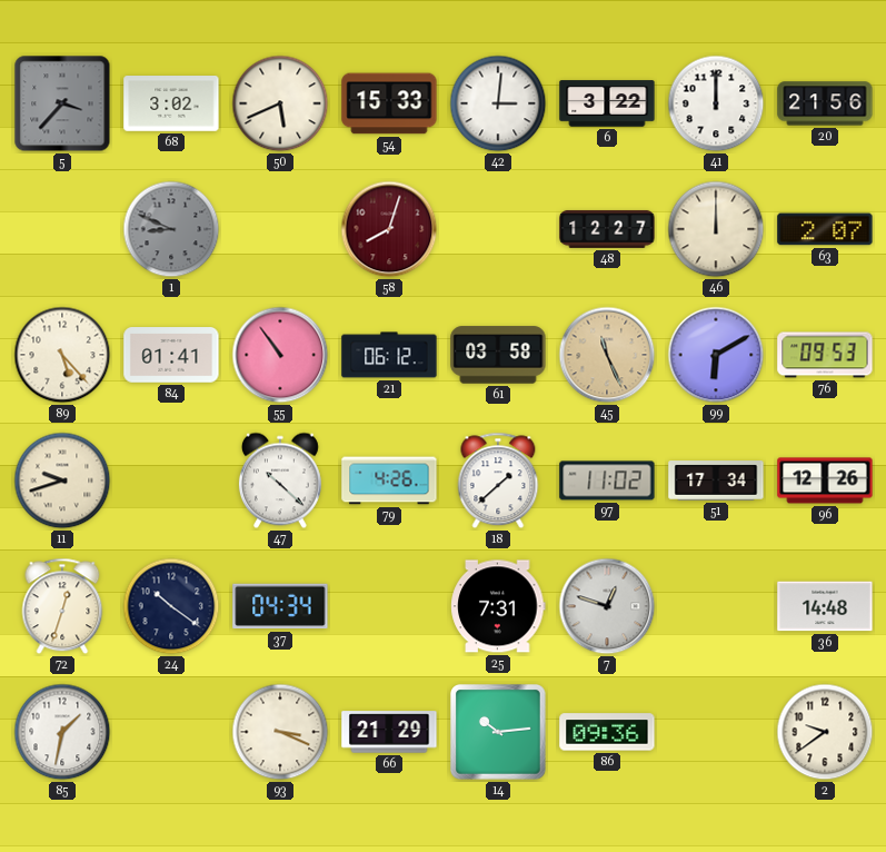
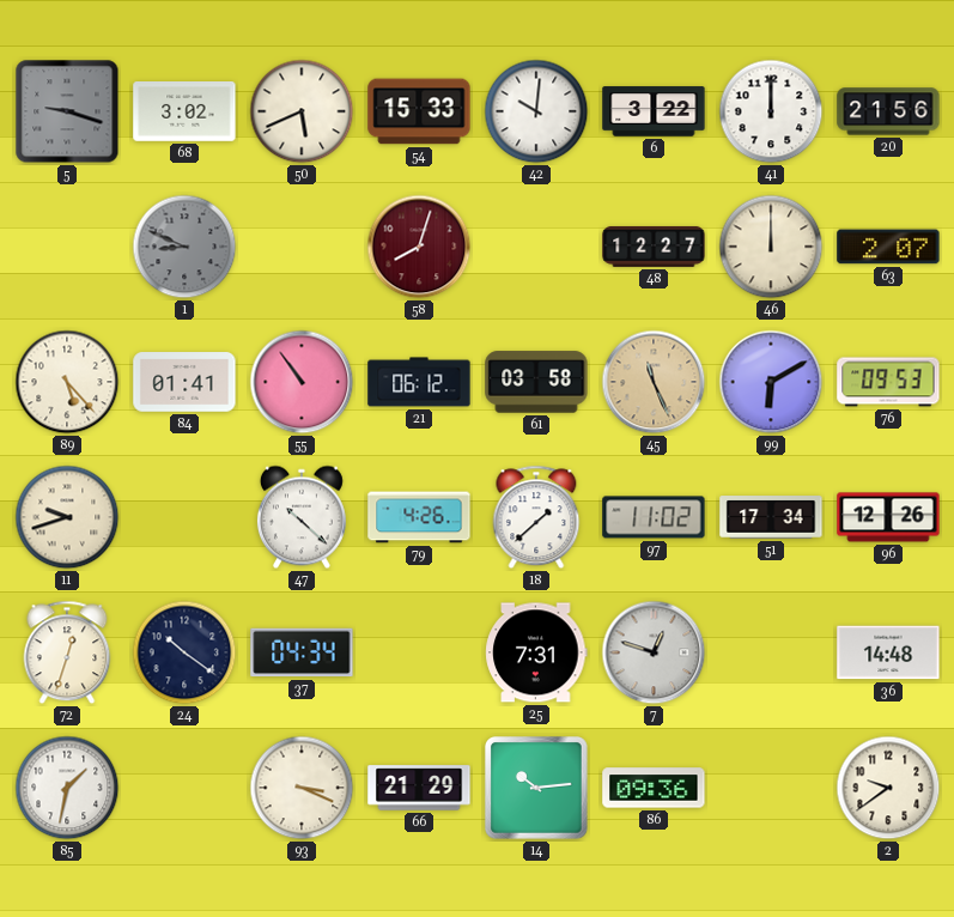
5: 3:37 -> 9:18 (67, 111)
42: 3:01 -> 10:01 (536, 111)
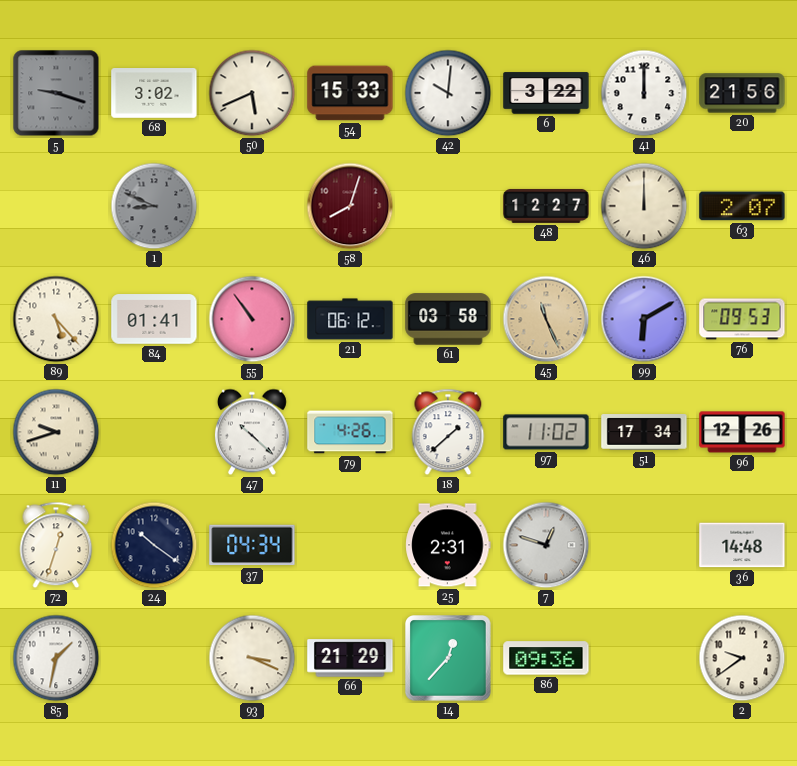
25: 7:31 -> 2:31 (448, 545)
14: 10:14 -> 12:37 (449, 659)
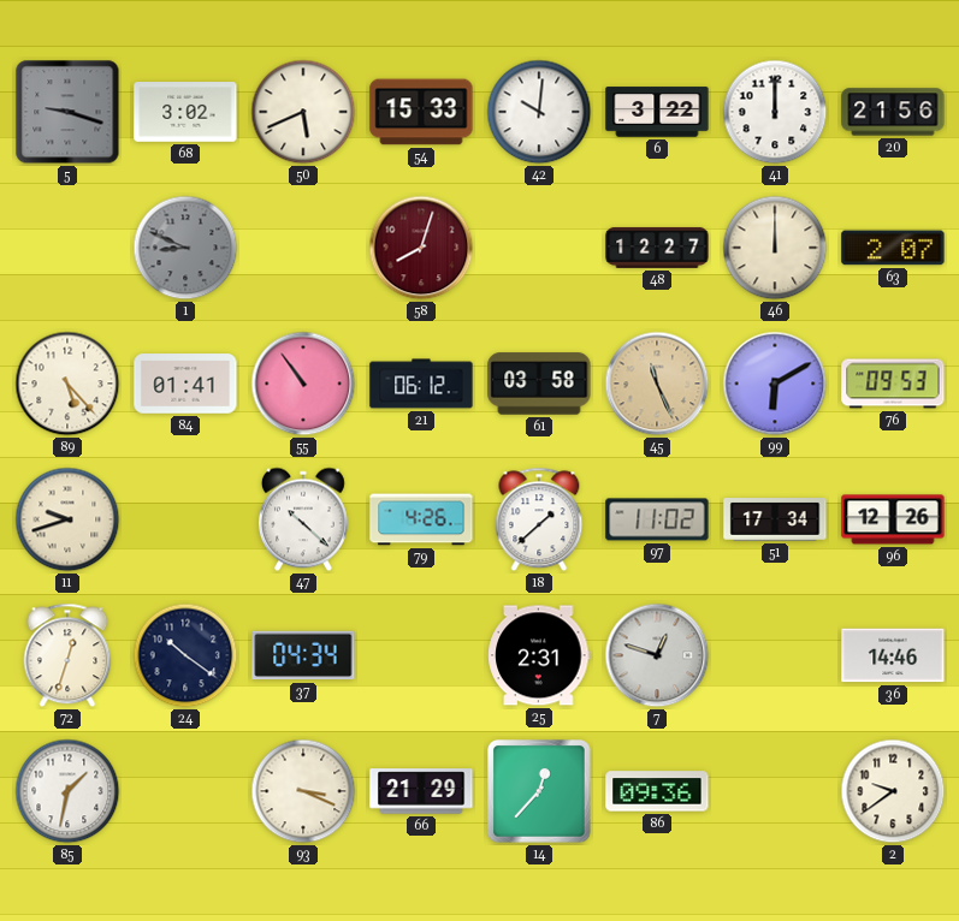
36: 14:48 -> 14:46 (893, 655)
